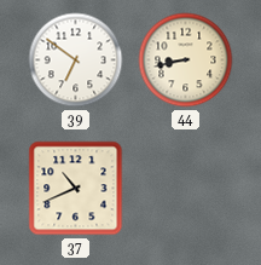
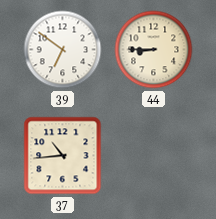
44: 8:43 -> 8:45 (154, 50)
37: 10:41 -> 10:44 (63, 156)
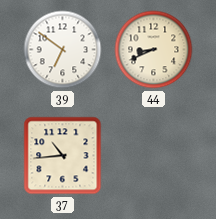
44: 8:45 -> 8:41 (154, 50)
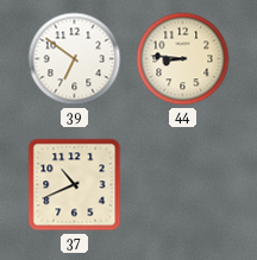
44: 8:41 -> 8:46 (183, 59)
37: 10:44 -> 10:41 (75, 185)
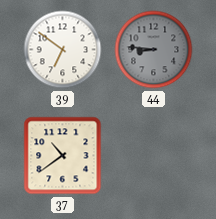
44 dial: cream -> grey (154, 50)
37: 10:41 -> 10:39 (63, 156)
